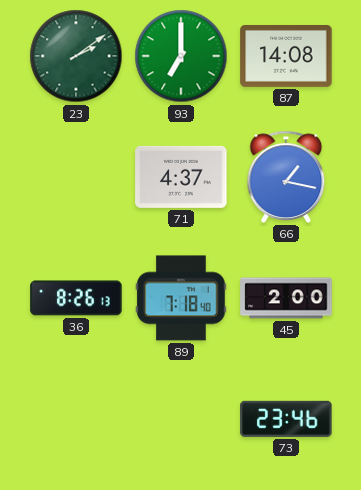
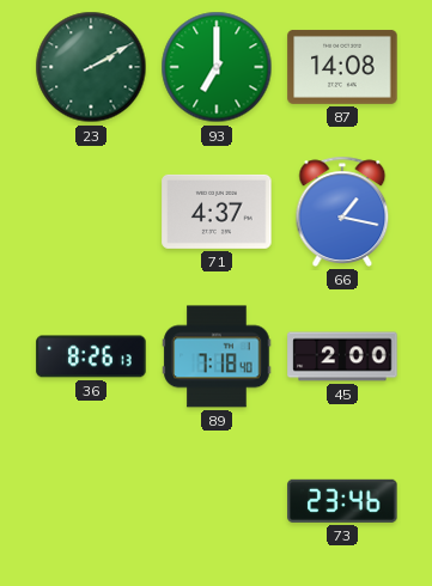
23: 2:09 -> 2:10 (91, 67)
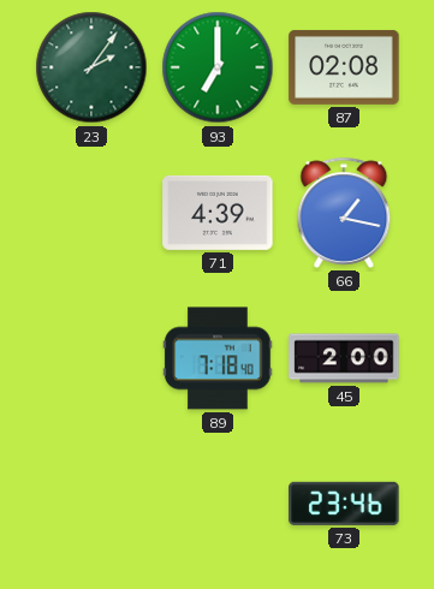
23: 2:10 -> 2:06 (91, 67)
87: 14:08 -> 02:08 (344, 67)
71: 4:37 -> 4:39 (218, 213)
36: 8:26 -> none (91, 356)
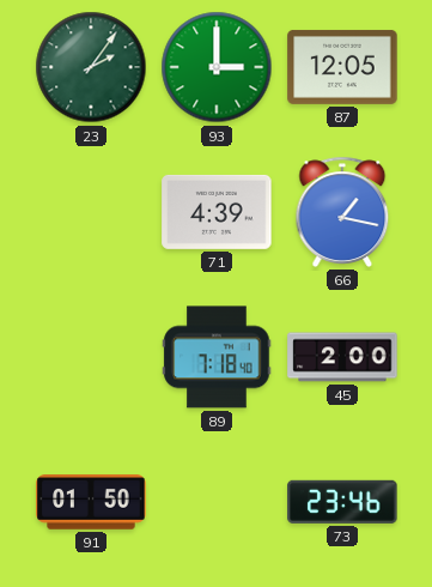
93: 7:00 -> 3:00 (217, 67)
87: 02:08 -> 12:05 (342, 67)
91: none -> 01:50 (91, 502)
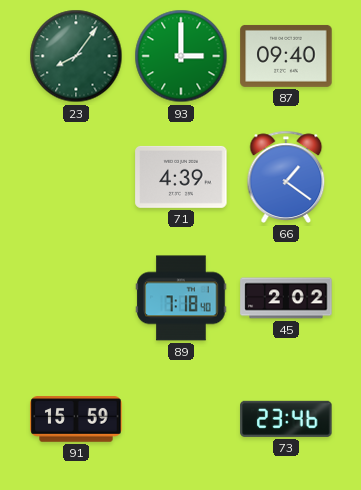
23: 2:06 -> 8:06 (76, 56)
87: 12:05 -> 09:40 (286, 56)
66: 1:17 -> 1:21 (286, 177)
45: 2:00 -> 2:02 (286, 298)
91: 01:50 -> 15:59 (76, 419)
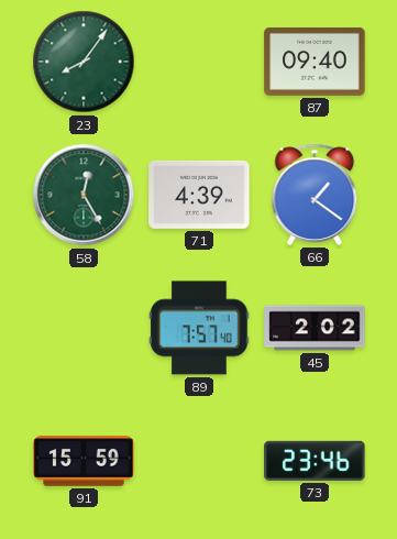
93: 3:00 -> none (181, 56)
58: none -> 12:25 (84, 195)
89: 7:18 -> 7:57 (199, 328)
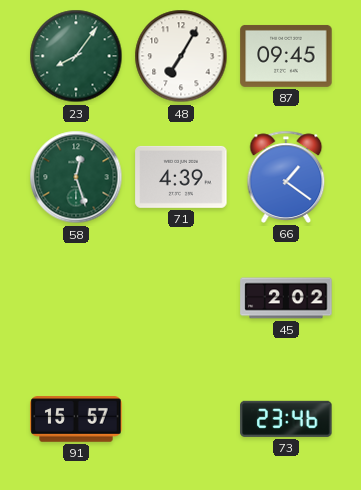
48: none -> 7:05 (181, 56)
87: 09:40 -> 09:45 (286, 56)
58: 12:25 -> 12:27 (76, 177)
89: 7:57 -> none (199, 328)
91: 15:59 -> 15:57 (76, 419)
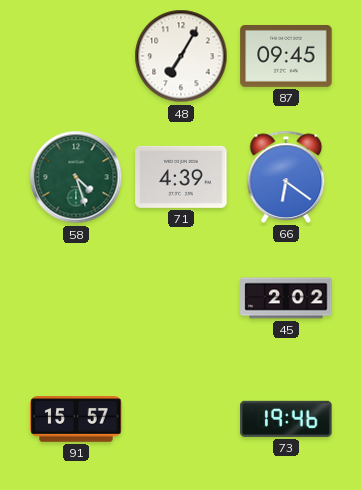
23: 8:06 -> none (76, 56)
58: 12:27 -> 4:27 (76, 177)
66: 1:21 -> 6:21 (286, 177)
73: 23:46 -> 19:46 (286, 419)
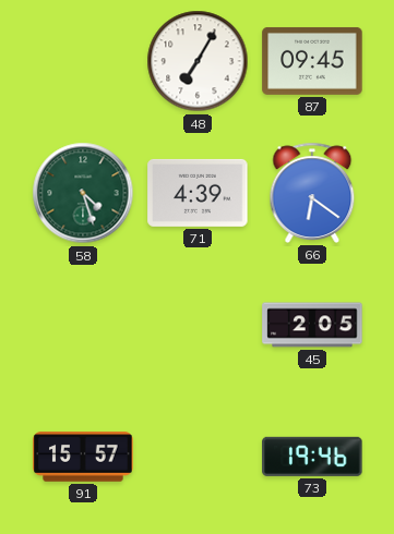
45: 2:02 -> 2:05 (312, 325)
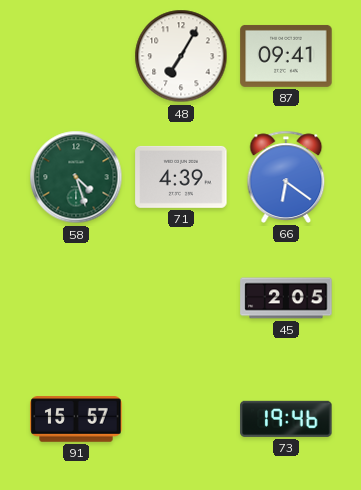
87: 09:45 -> 09:41 (286, 56)
